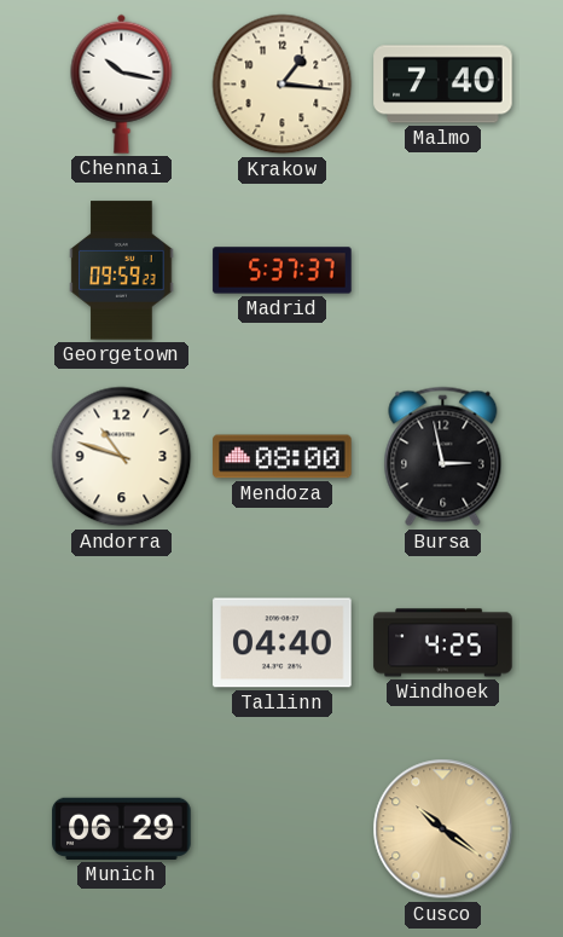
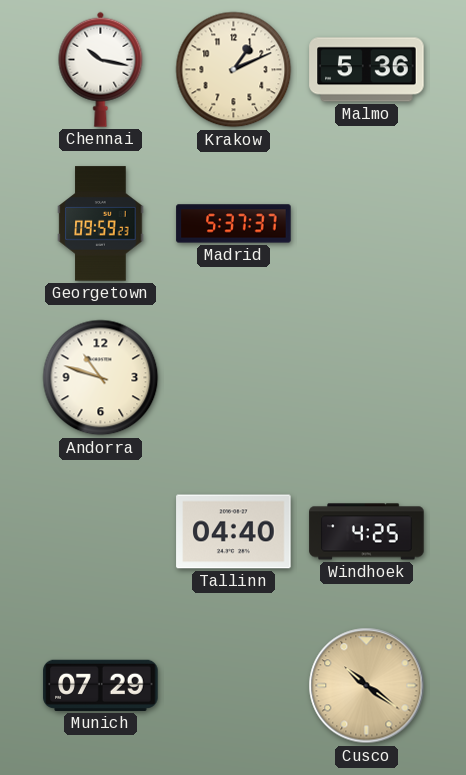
Krakow: 1:16 -> 1:11 (234, 70)
Malmo: 7:40 -> 5:36 (367, 70)
Mendoza: 08:00 -> none (283, 457)
Bursa: 2:58 -> none (443, 457)
Munich: 06:29 -> 07:29 (101, 685)
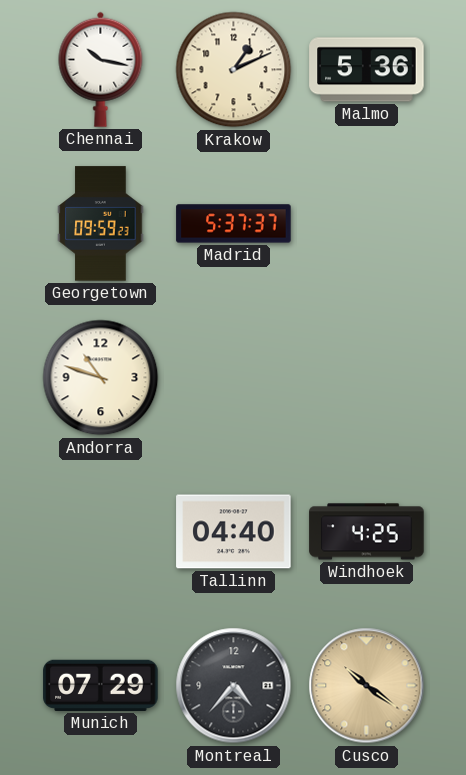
Montreal: none -> 4:37 (234, 686)
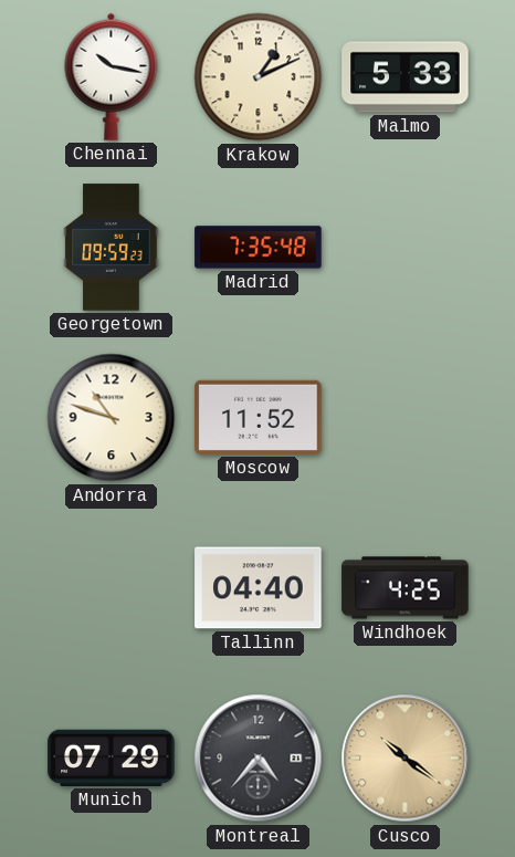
Malmo: 5:36 -> 5:33 (406, 77)
Madrid: 5:37 -> 7:35 (259, 248)
Moscow: none -> 11:52 (259, 417)
